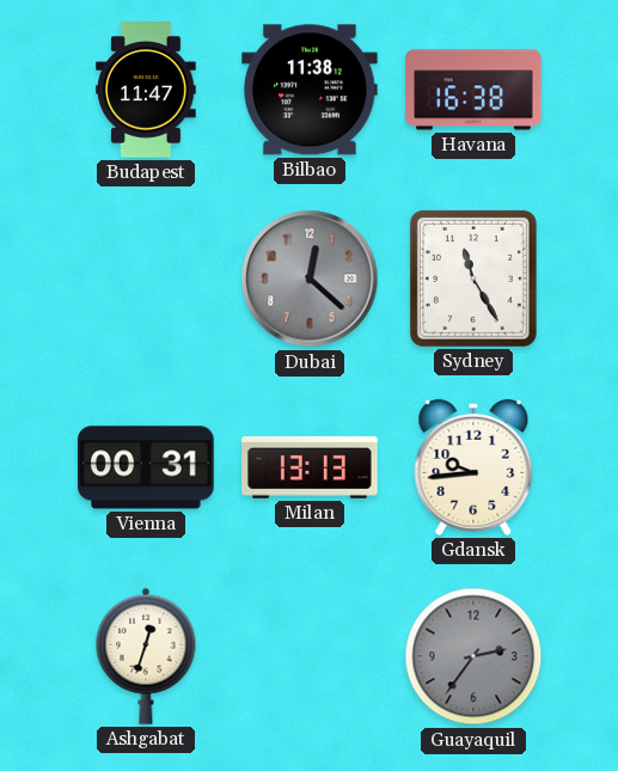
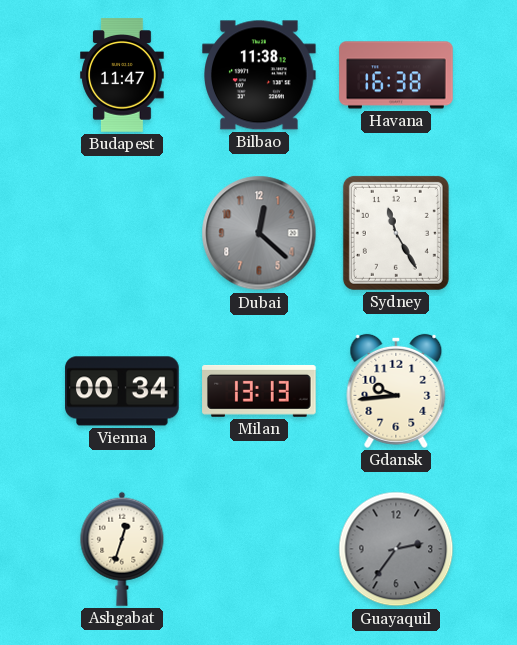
Vienna: 00:31 -> 00:34 (122, 391)
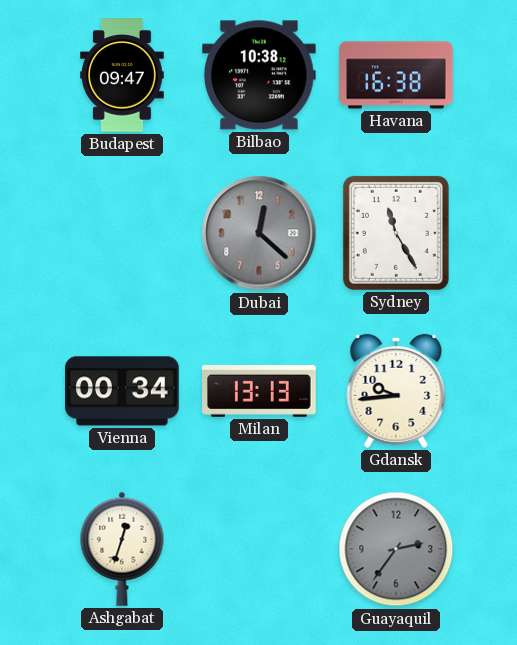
Budapest: 11:47 -> 09:47 (122, 75)
Bilbao: 11:38 -> 10:38 (260, 75)
